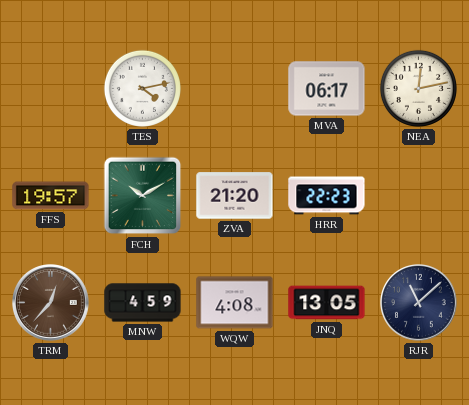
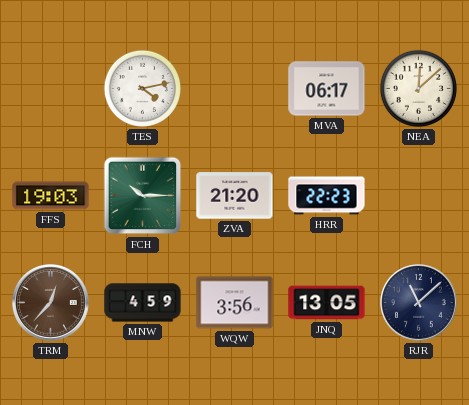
NEA: 12:13 -> 12:08 (418, 88)
FFS: 19:57 -> 19:03 (51, 196)
FCH: 10:10 -> 10:15 (143, 196)
WQW: 4:08 -> 3:56 (235, 303)
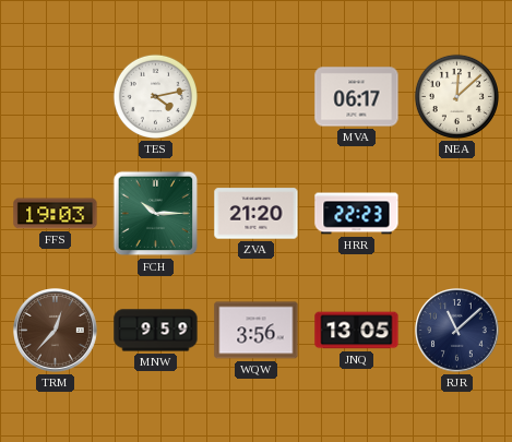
MNW: 4:59 -> 9:59 (156, 331)
